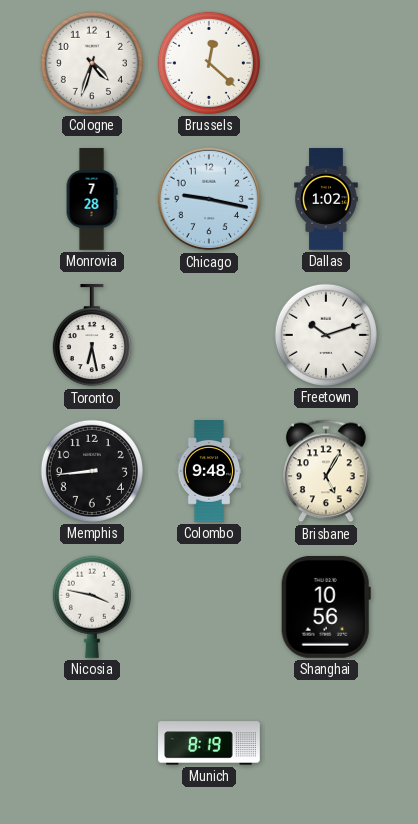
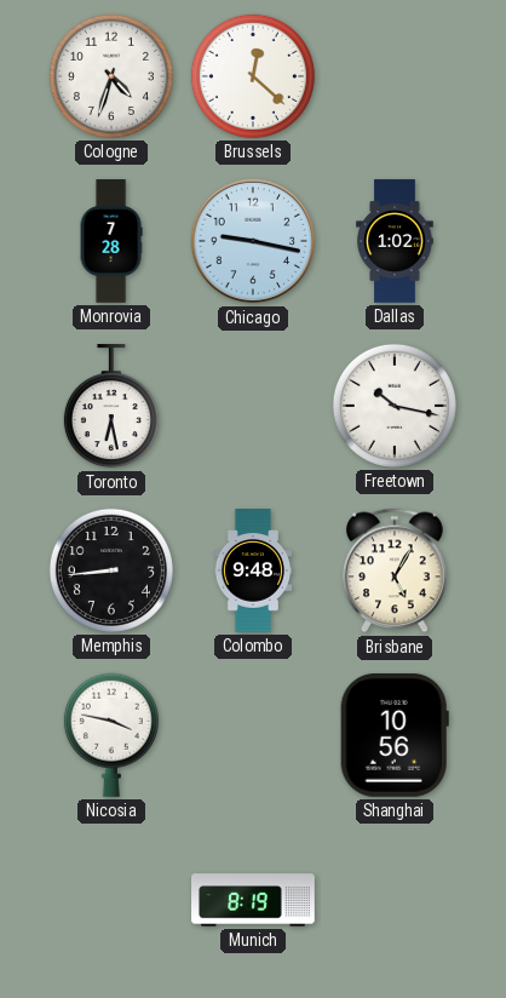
Freetown: 10:12 -> 10:17 (395, 406)
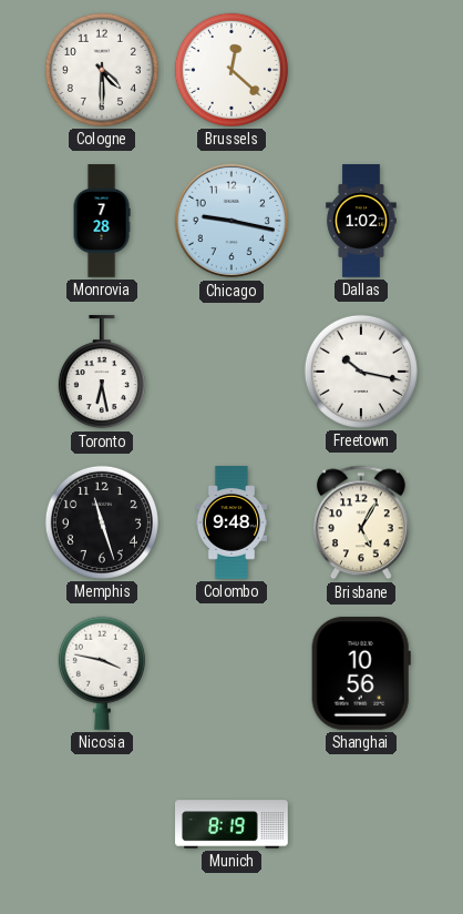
Cologne: 4:33 -> 4:30 (102, 70)
Memphis: 8:44 -> 11:27 (102, 522)
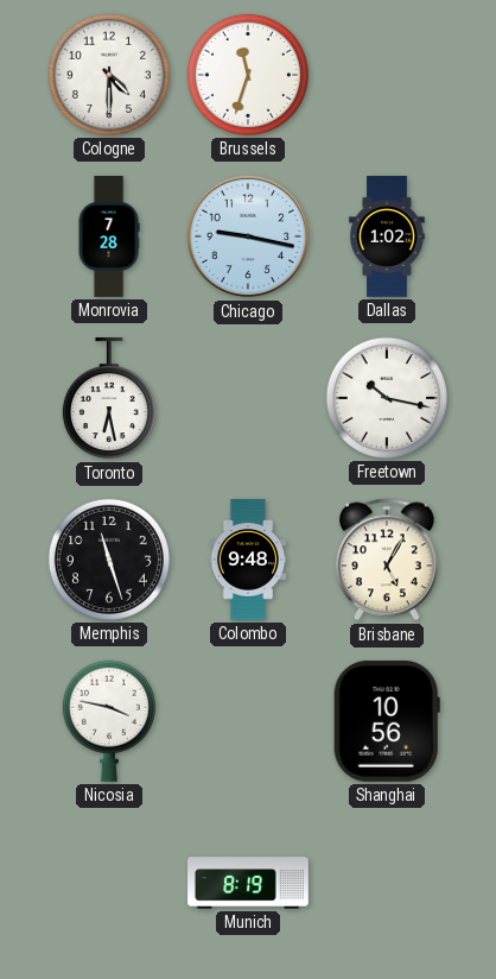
Brussels: 12:22 -> 11:33 (248, 75)
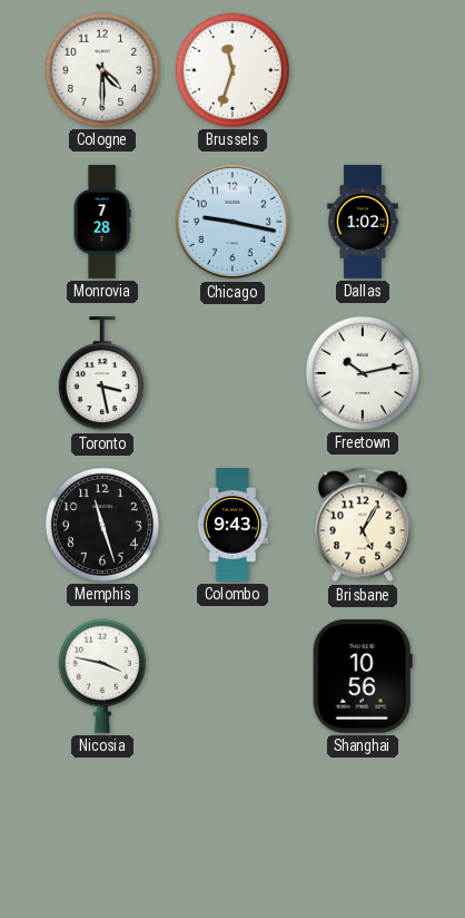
Toronto: 6:28 -> 3:28 (102, 374)
Freetown: 10:17 -> 10:13 (363, 373)
Colombo: 9:48 -> 9:43 (233, 525)
Munich: 8:19 -> none (248, 883)
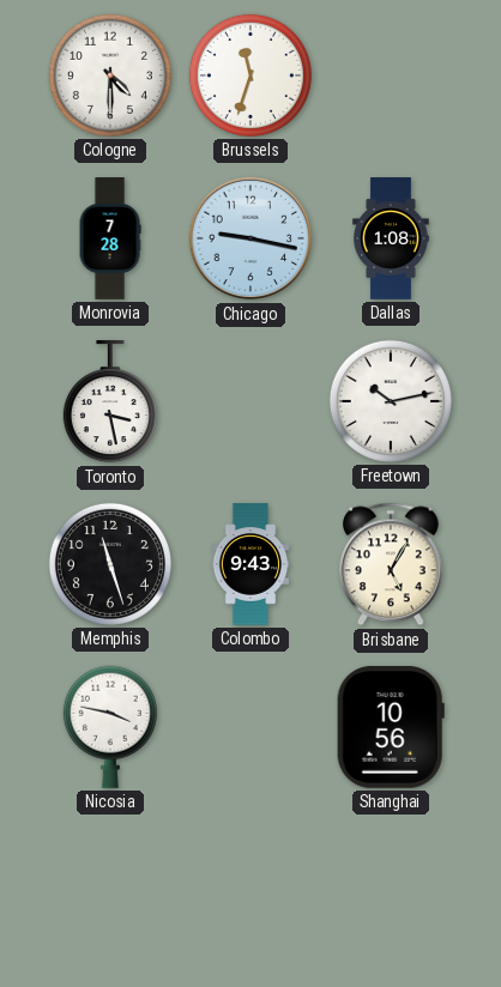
Dallas: 1:02 -> 1:08 (391, 238)
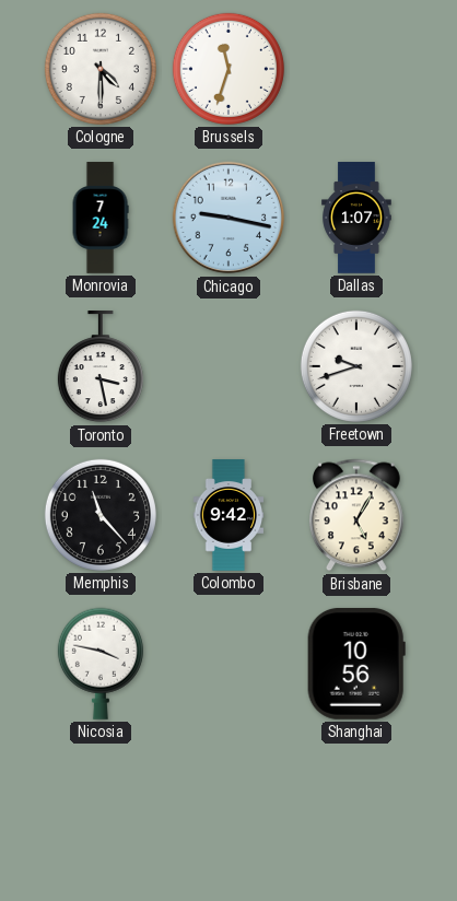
Monrovia: 7:28 -> 7:24 (101, 218)
Dallas: 1:08 -> 1:07 (356, 218)
Freetown: 10:13 -> 9:42 (356, 366)
Memphis: 11:27 -> 11:23 (101, 515)
Colombo: 9:43 -> 9:42 (228, 515)
